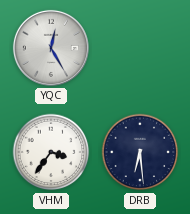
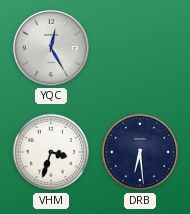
VHM: 3:36 -> 3:33 (51, 152)
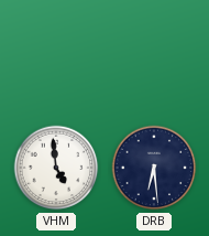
YQC: 12:25 -> none (51, 48)
VHM: 3:33 -> 4:59 (56, 168)
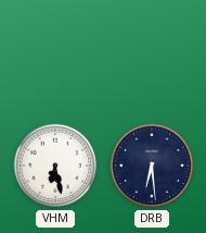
VHM: 4:59 -> 6:28 (55, 165)
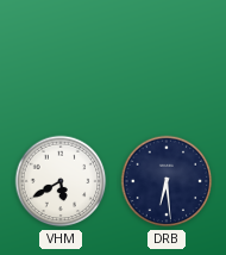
VHM: 6:28 -> 5:40 (61, 181)
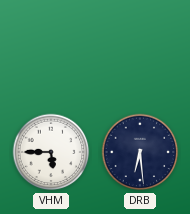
VHM: 5:40 -> 5:45 (51, 152)
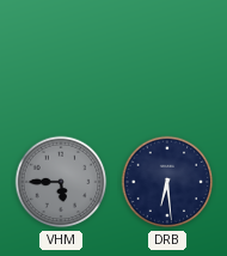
VHM dial: white -> grey (61, 182)
